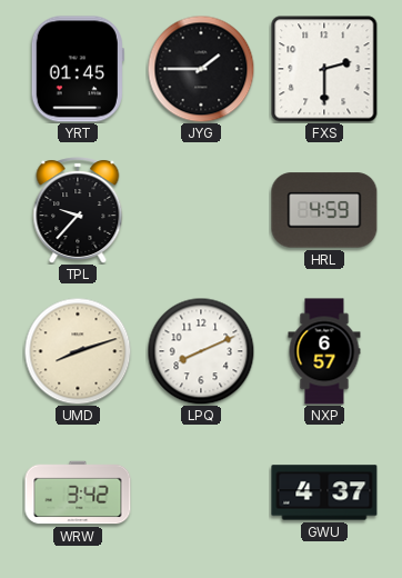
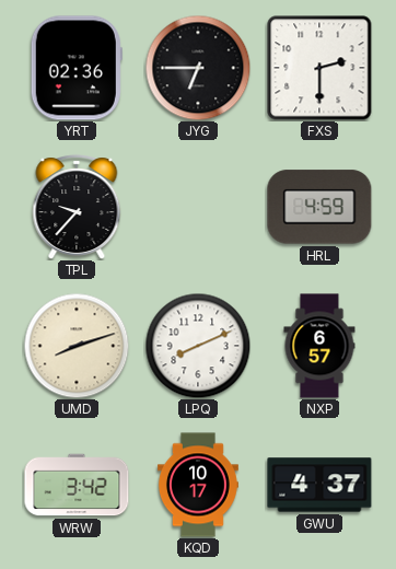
YRT: 01:45 -> 02:36 (77, 68)
JYG: 1:45 -> 6:45 (198, 68)
KQD: none -> 10:17 (198, 485)
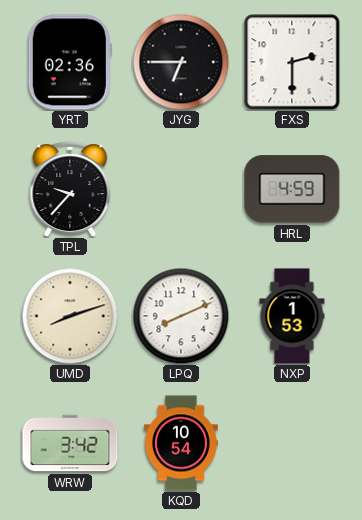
NXP: 6:57 -> 1:53 (292, 316)
KQD: 10:17 -> 10:54 (181, 443)
GWU: 4:37 -> none (319, 485)
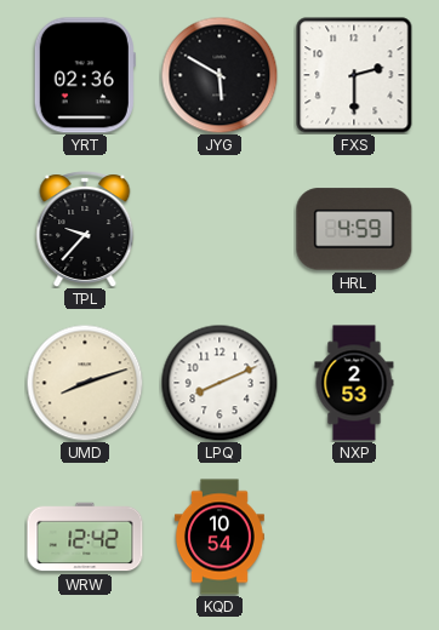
JYG: 6:45 -> 5:50 (219, 75)
NXP: 1:53 -> 2:53 (354, 383)
WRW: 3:42 -> 12:42 (85, 537)
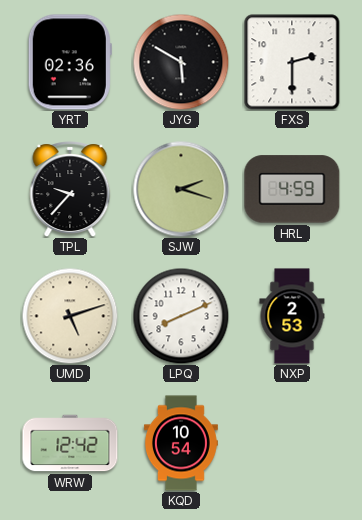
SJW: none -> 2:18 (181, 189)
UMD: 8:12 -> 5:12 (70, 316)
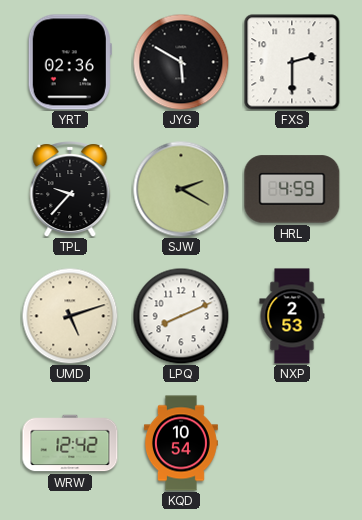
SJW: 2:18 -> 2:20 (181, 189)
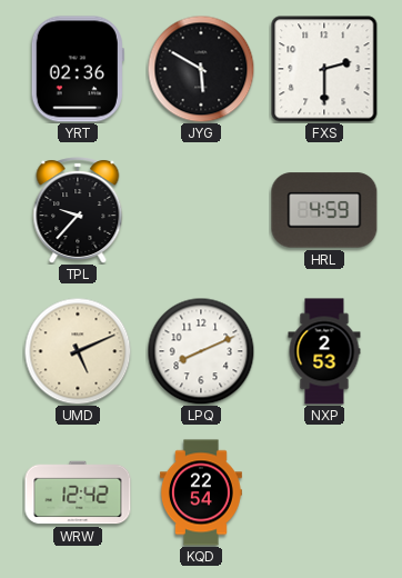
SJW: 2:20 -> none (181, 189)
UMD: 5:12 -> 5:11 (78, 351)
KQD: 10:54 -> 22:54 (201, 492)
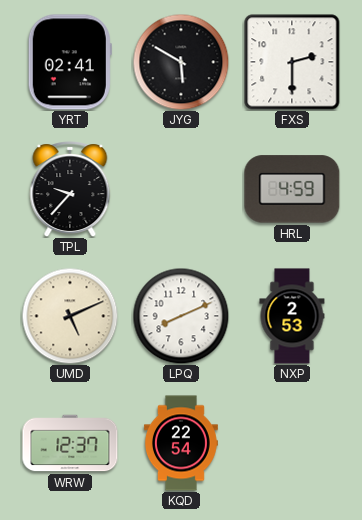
YRT: 02:36 -> 02:41 (70, 62)
WRW: 12:42 -> 12:37 (70, 443)
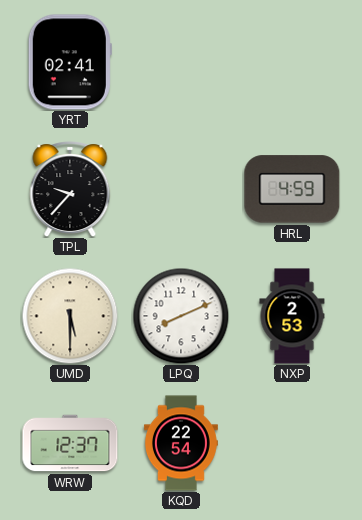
JYG: 5:50 -> none (181, 62)
FXS: 2:30 -> none (292, 62)
UMD: 5:11 -> 5:30 (70, 316)
